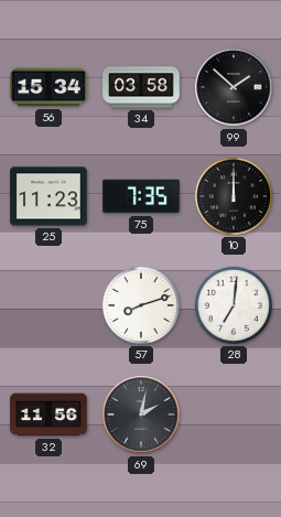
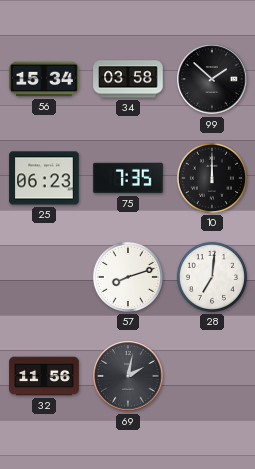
25: 11:23 -> 06:23 (44, 178)
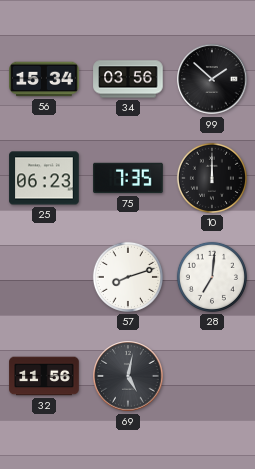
34: 03:58 -> 03:56 (128, 79)
69: 2:02 -> 5:02 (128, 376)
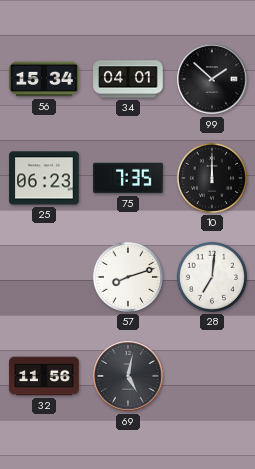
34: 03:56 -> 04:01 (128, 79)
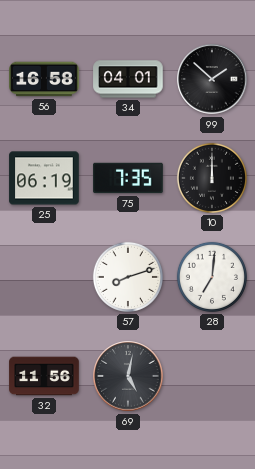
56: 15:34 -> 16:58 (44, 79)
25: 06:23 -> 06:19 (44, 178)
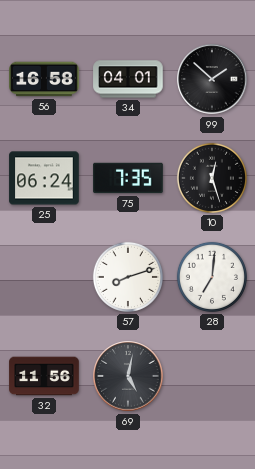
25: 06:19 -> 06:24 (44, 178)
10: 12:00 -> 12:27 (212, 178)
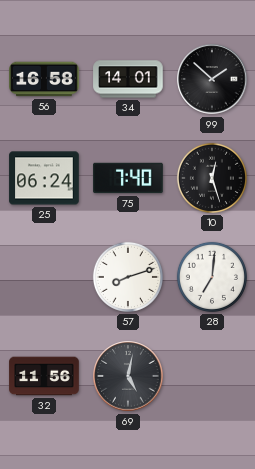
34: 04:01 -> 14:01 (128, 79)
75: 7:35 -> 7:40 (128, 178)
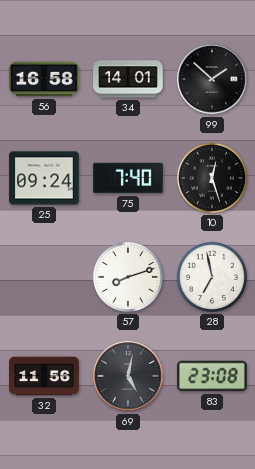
25: 06:24 -> 09:24 (44, 178)
28: 7:01 -> 6:58 (212, 277)
83: none -> 23:08 (212, 376)
